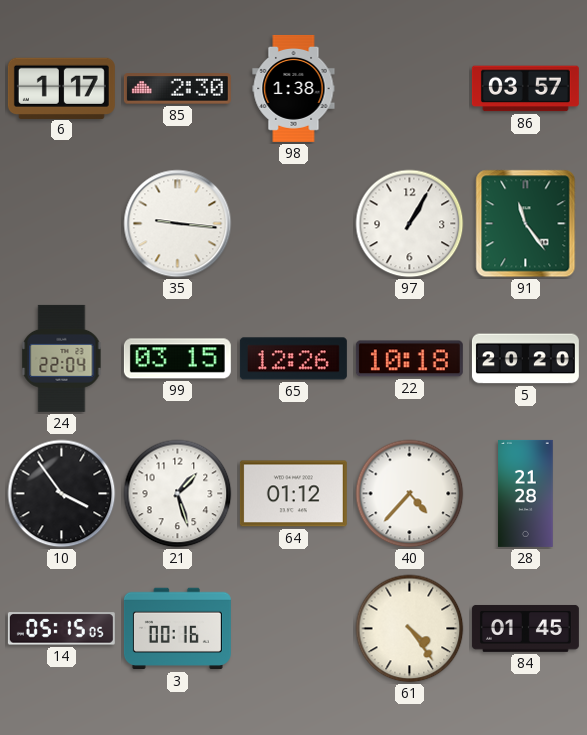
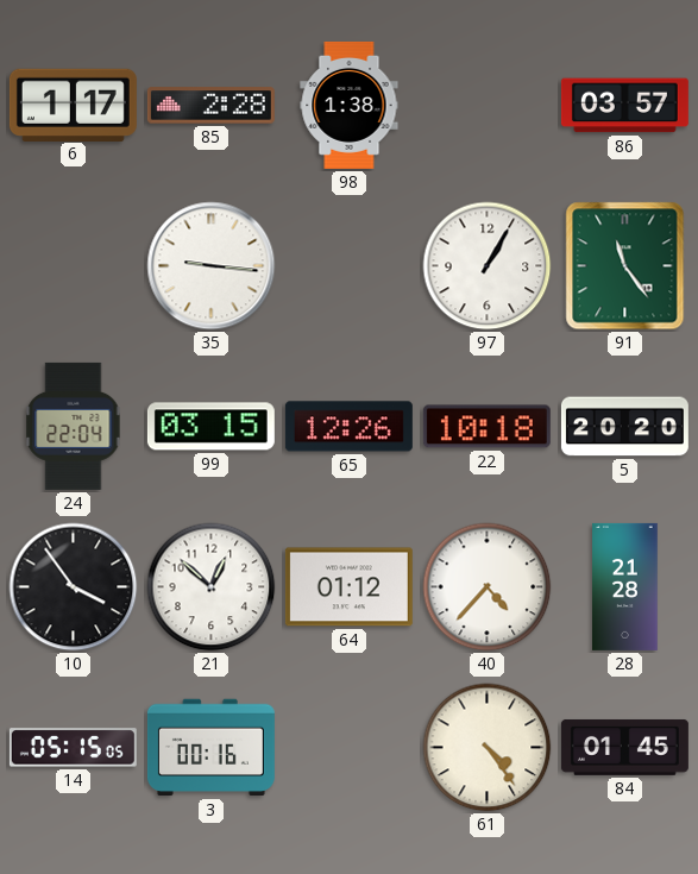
85: 2:30 -> 2:28 (210, 106)
21: 1:27 -> 12:52 (212, 587)
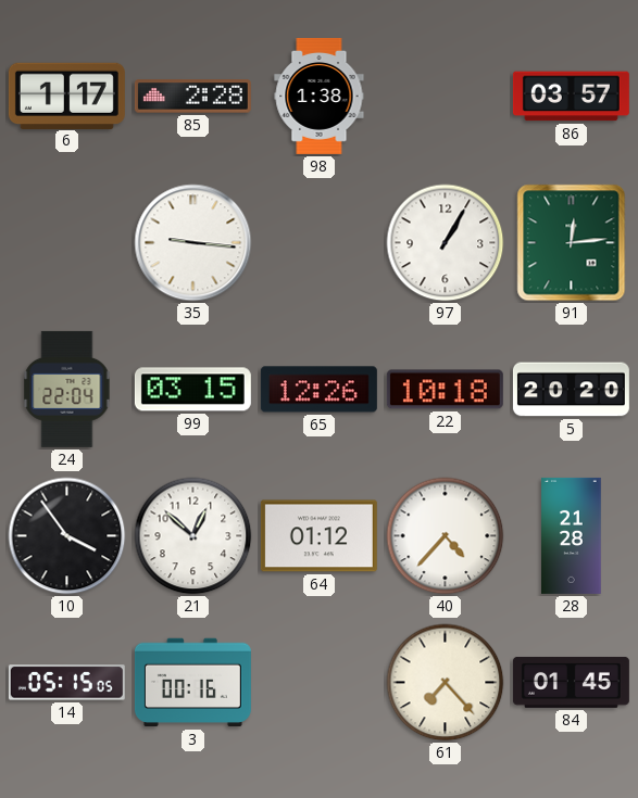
91: 11:24 -> 12:14 (572, 243)
61: 4:24 -> 7:23 (446, 683)
